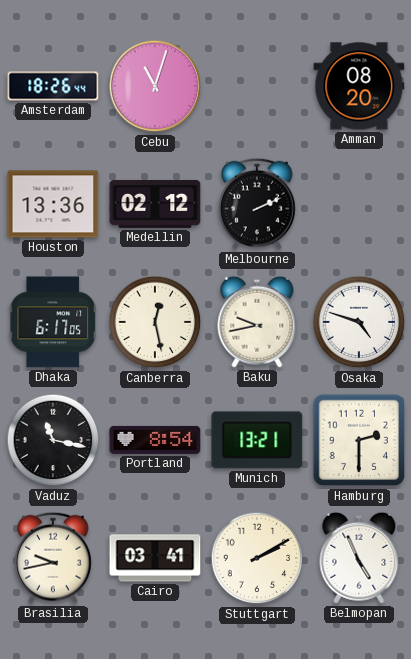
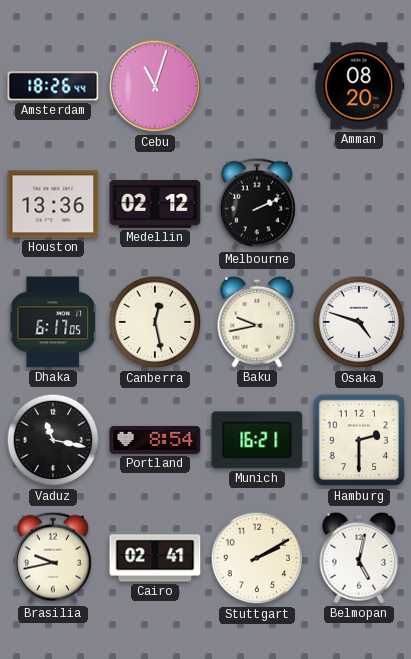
Munich: 13:21 -> 16:21 (257, 440)
Cairo: 03:41 -> 02:41 (155, 558)
Belmopan: 4:56 -> 5:02 (359, 558)
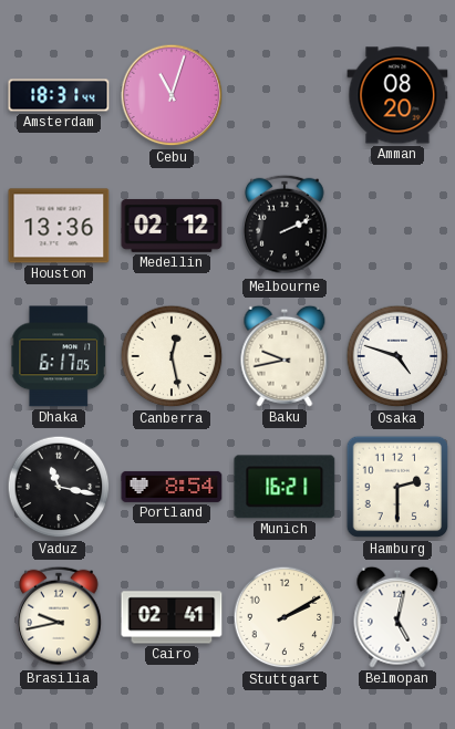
Amsterdam: 18:26 -> 18:31 (59, 95)
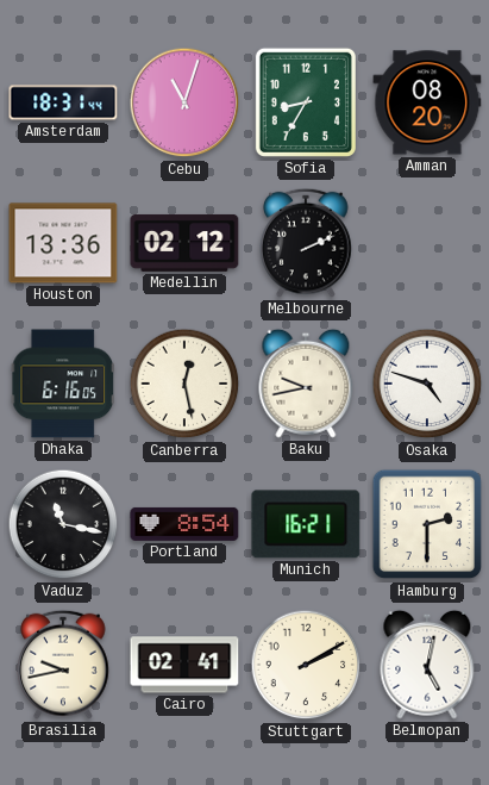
Sofia: none -> 8:35 (306, 102)
Dhaka: 6:17 -> 6:16 (63, 384)
